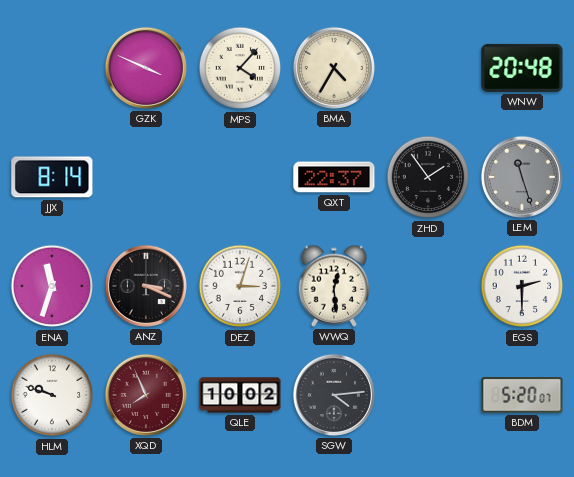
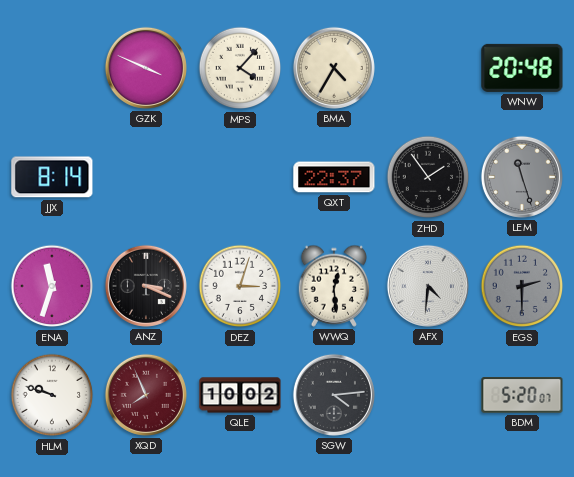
AFX: none -> 4:31 (428, 286)
EGS dial: white -> grey (522, 286)
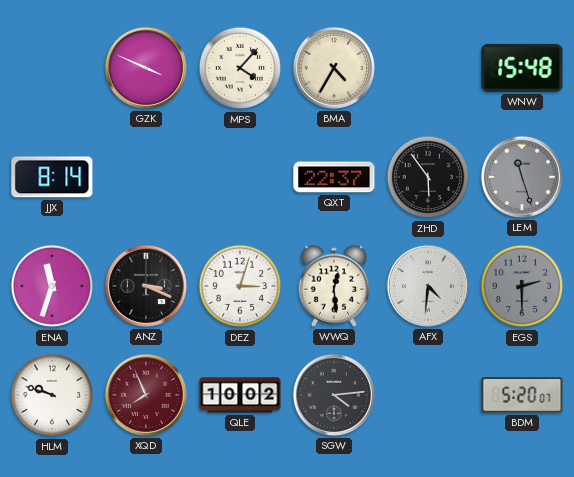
WNW: 20:48 -> 15:48 (522, 68)
ZHD: 1:54 -> 5:54 (428, 177)
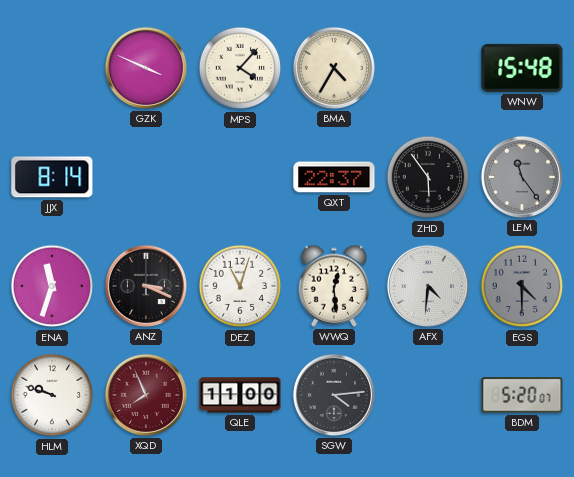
LEM: 11:27 -> 11:24 (522, 177)
DEZ: 3:03 -> 11:03 (240, 286)
EGS: 2:30 -> 4:30 (522, 286)
QLE: 10:02 -> 11:00 (240, 395)
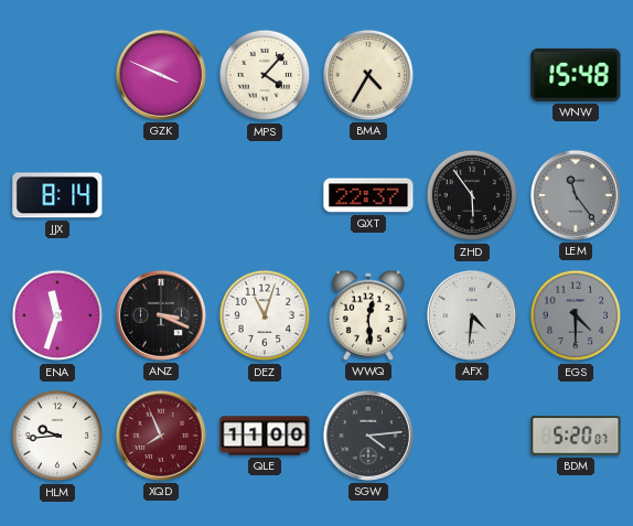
HLM: 9:48 -> 9:44 (57, 436)
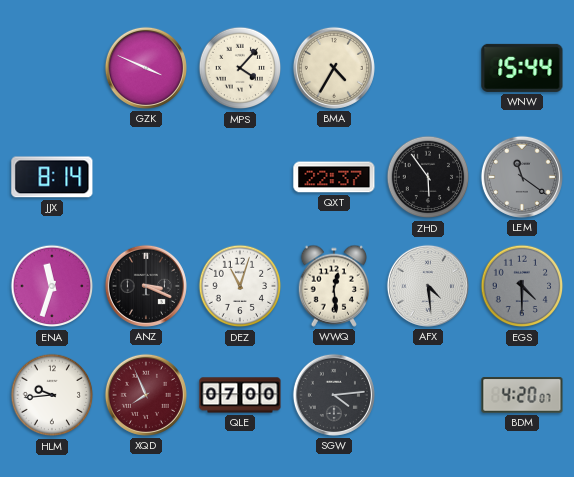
WNW: 15:48 -> 15:44 (522, 68)
LEM: 11:24 -> 11:21 (522, 177)
AFX: 4:31 -> 4:29 (428, 286)
QLE: 11:00 -> 07:00 (240, 395)
BDM: 5:20 -> 4:20 (522, 395)
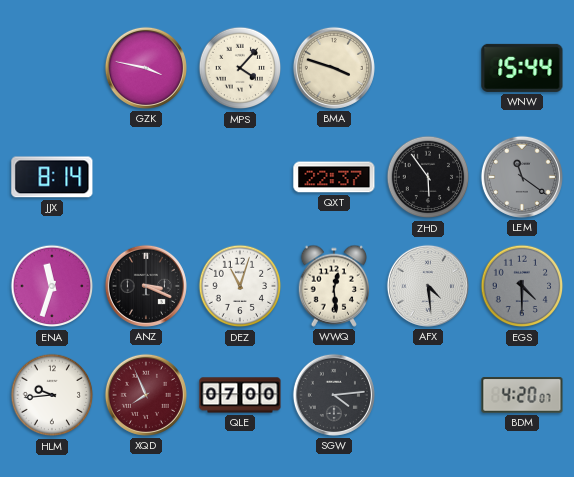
GZK: 3:49 -> 3:47 (146, 68)
BMA: 4:35 -> 3:48 (334, 68)
